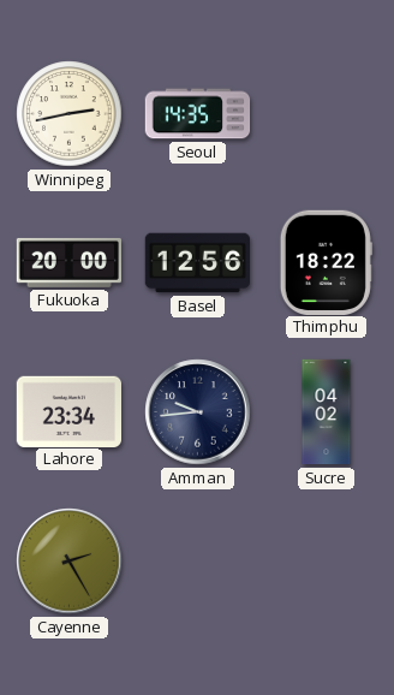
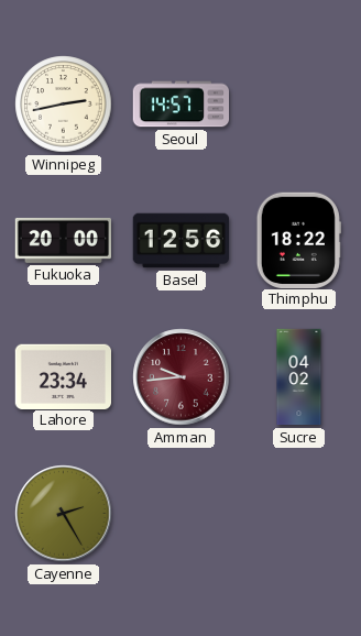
Seoul: 14:35 -> 14:57 (182, 105)
Amman dial: navy -> burgundy (182, 377)
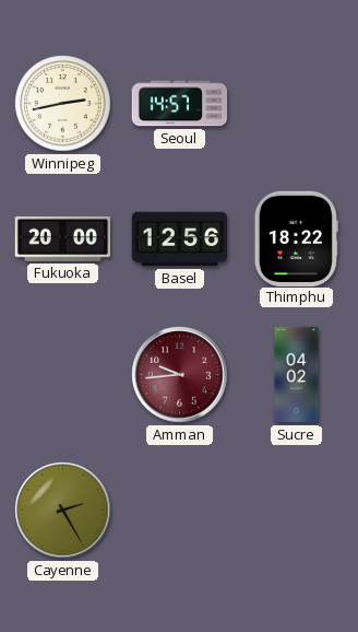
Lahore: 23:34 -> none (63, 376)
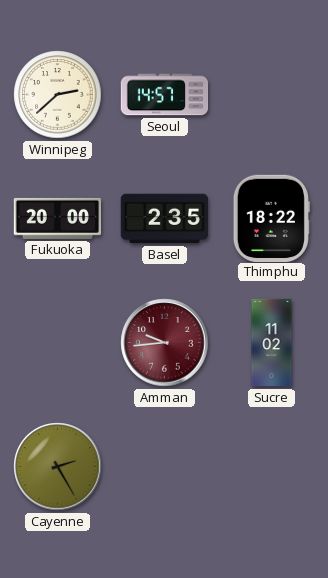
Winnipeg: 2:43 -> 2:38 (58, 95)
Basel: 12:56 -> 2:35 (164, 219)
Sucre: 04:02 -> 11:02 (272, 343)
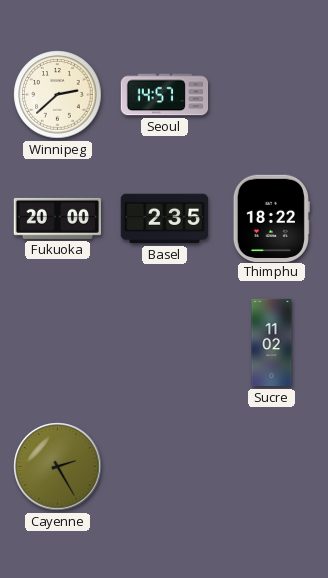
Amman: 9:44 -> none (165, 343)
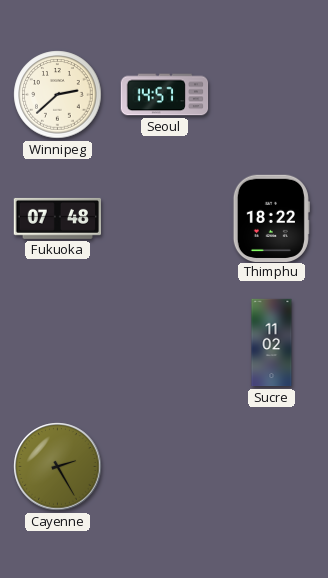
Fukuoka: 20:00 -> 07:48 (58, 218)
Basel: 2:35 -> none (164, 219)
